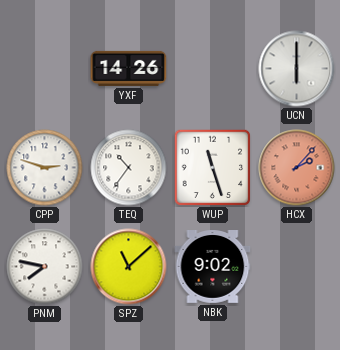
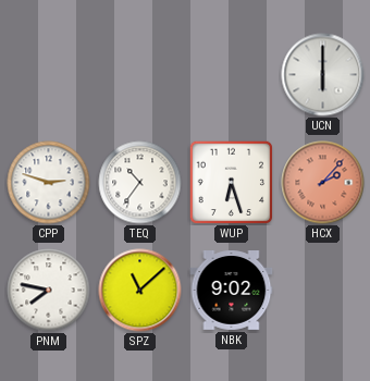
YXF: 14:26 -> none (129, 68)
WUP: 11:27 -> 6:27 (231, 182)
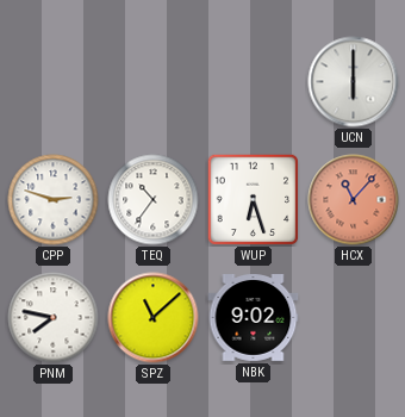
HCX: 2:07 -> 11:07 (354, 200)
